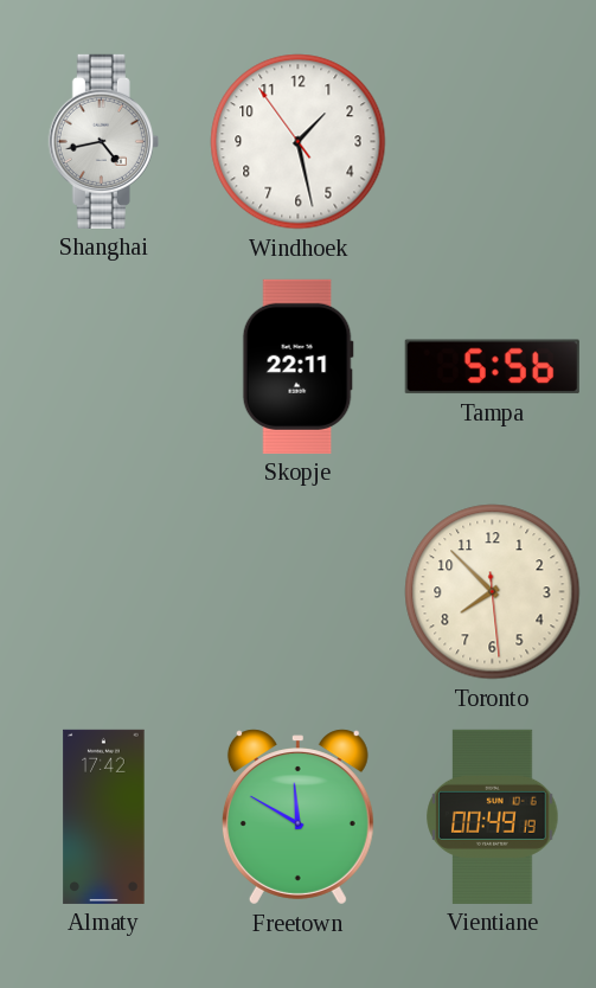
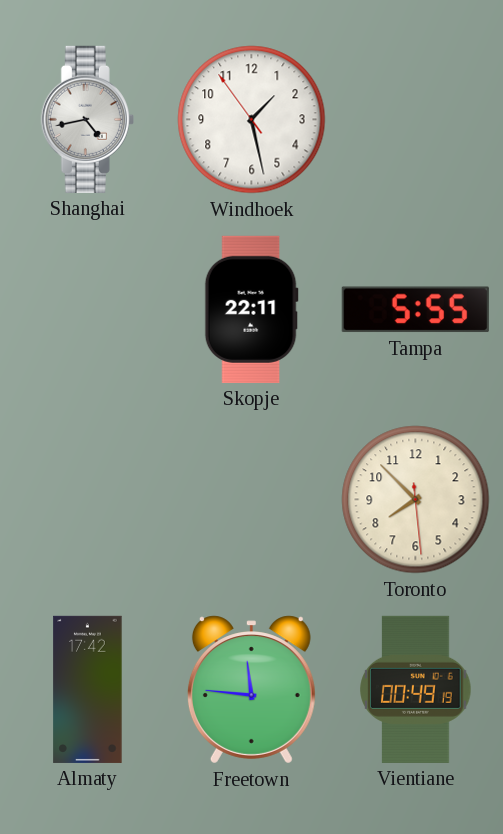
Tampa: 5:56 -> 5:55 (415, 310)
Freetown: 11:50 -> 11:46 (251, 690)
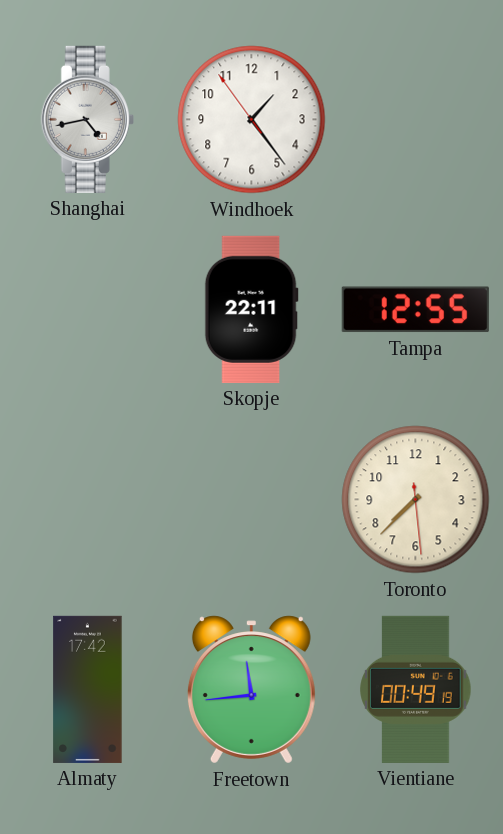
Windhoek: 1:27 -> 1:23 (252, 120)
Tampa: 5:55 -> 12:55 (415, 310)
Toronto: 7:52 -> 7:37 (416, 500)
Freetown: 11:46 -> 11:44 (251, 690)
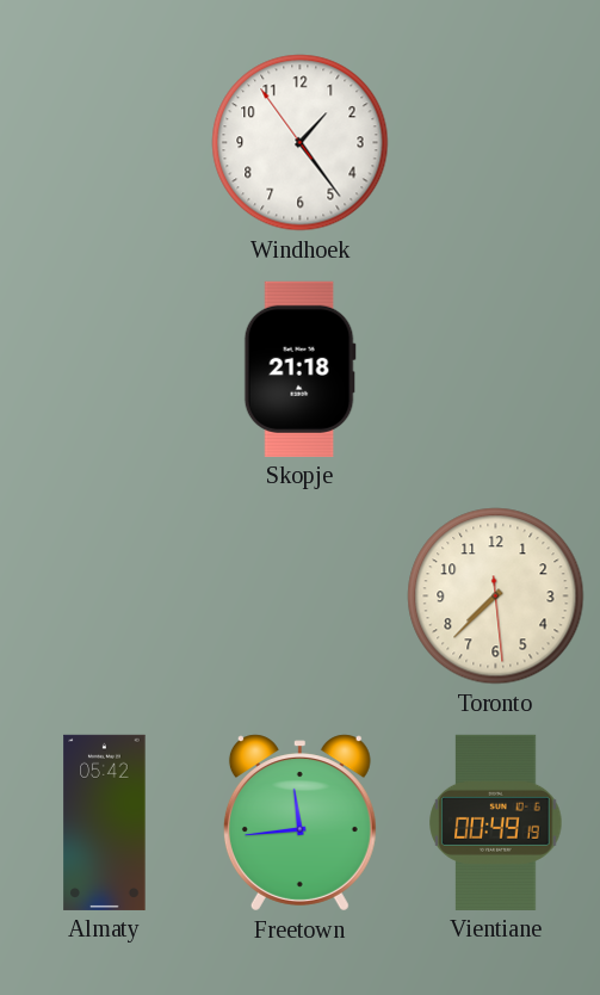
Shanghai: 4:43 -> none (87, 119)
Skopje: 22:11 -> 21:18 (299, 369)
Tampa: 12:55 -> none (415, 310)
Almaty: 17:42 -> 05:42 (105, 822)
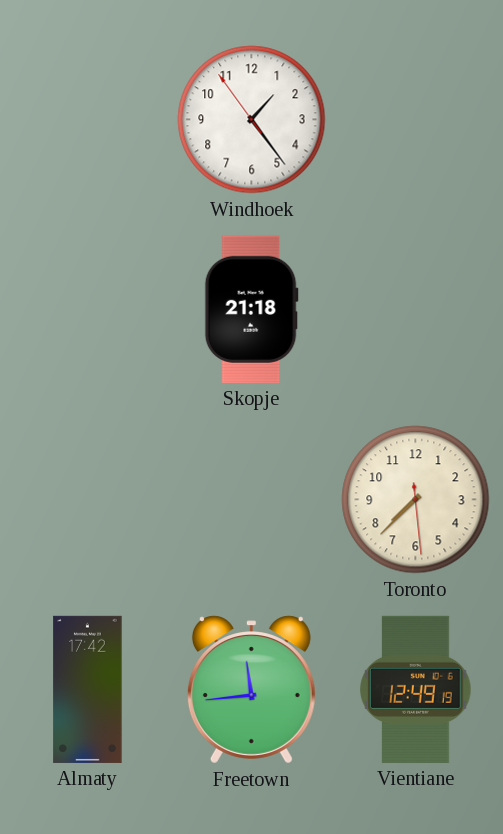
Almaty: 05:42 -> 17:42 (88, 689)
Vientiane: 00:49 -> 12:49 (416, 689)
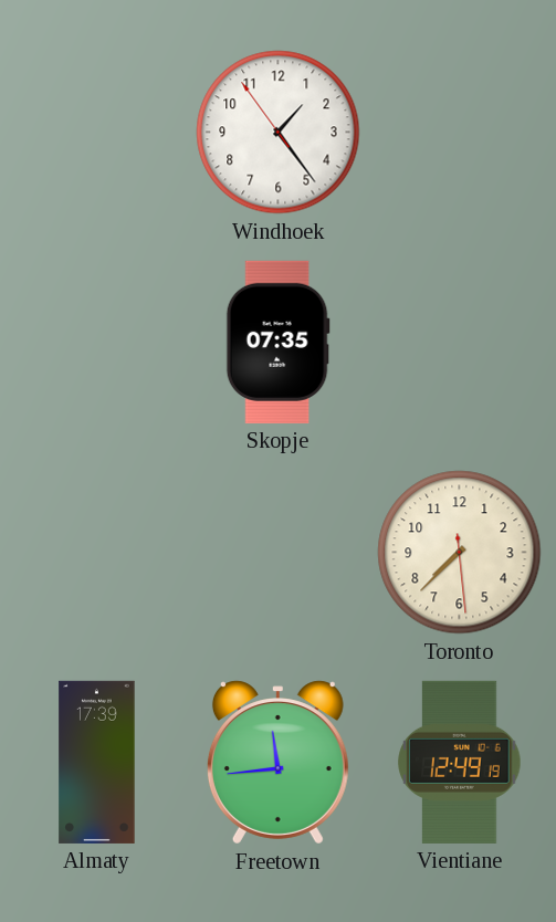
Skopje: 21:18 -> 07:35 (277, 342)
Almaty: 17:42 -> 17:39 (97, 762)
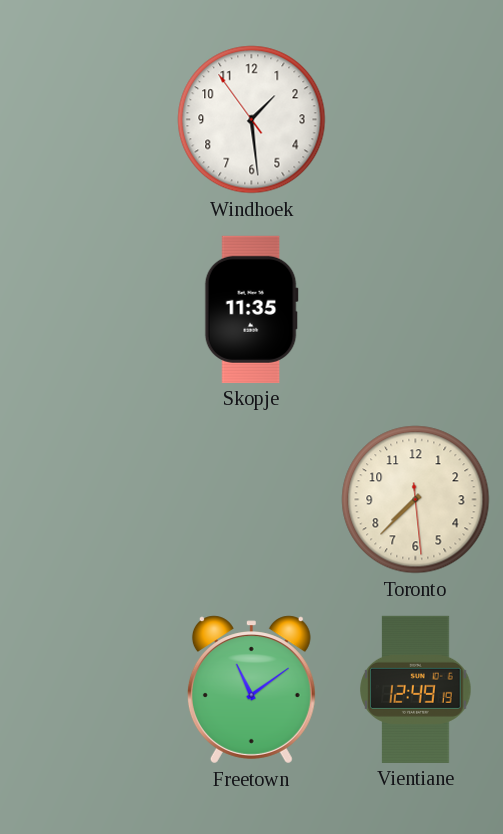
Windhoek: 1:23 -> 1:28 (252, 120)
Skopje: 07:35 -> 11:35 (251, 309)
Almaty: 17:39 -> none (97, 762)
Freetown: 11:44 -> 11:09 (251, 690)
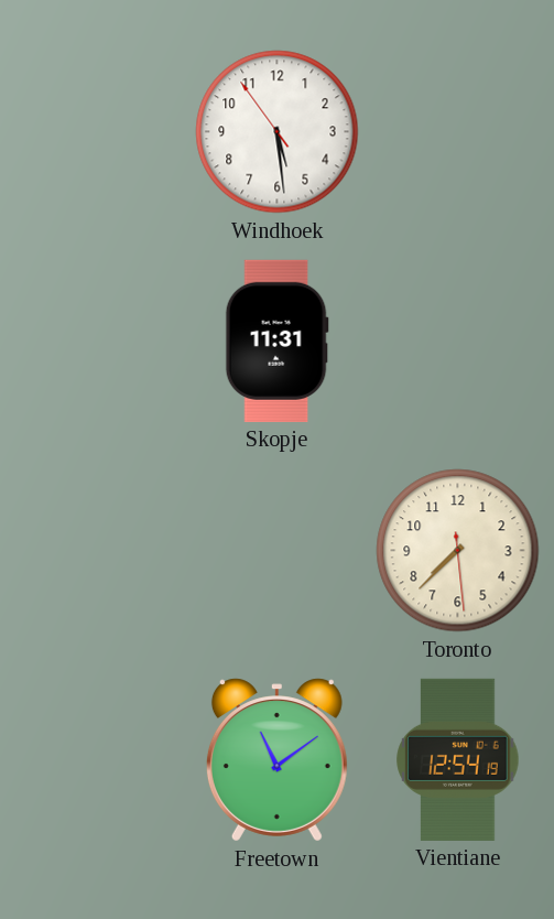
Windhoek: 1:28 -> 5:28 (278, 132)
Skopje: 11:35 -> 11:31 (276, 340)
Vientiane: 12:49 -> 12:54 (458, 759)
